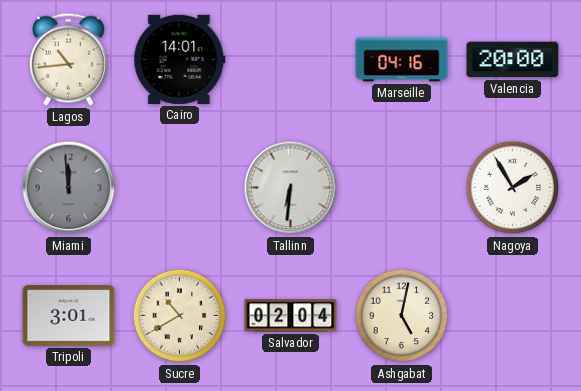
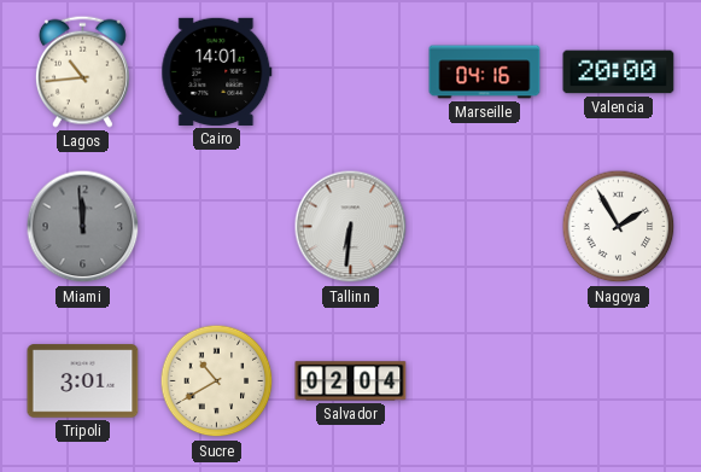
Ashgabat: 5:02 -> none (402, 316)
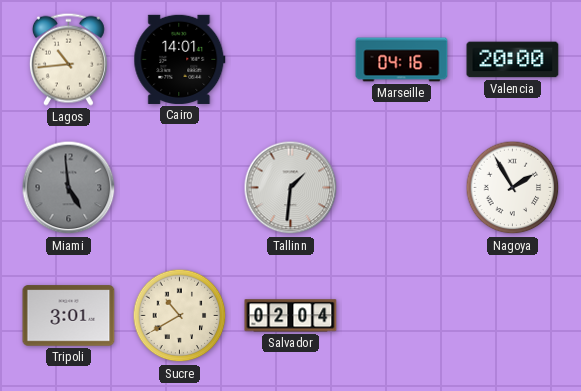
Miami: 11:59 -> 4:59 (69, 188)
Tallinn: 6:31 -> 1:31 (291, 188)
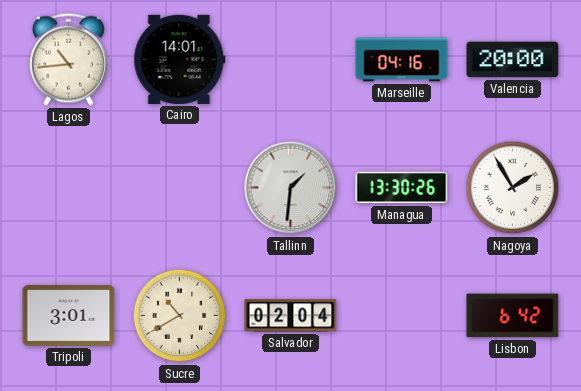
Miami: 4:59 -> none (69, 188)
Managua: none -> 13:30 (402, 188)
Lisbon: none -> 6:42 (513, 316)
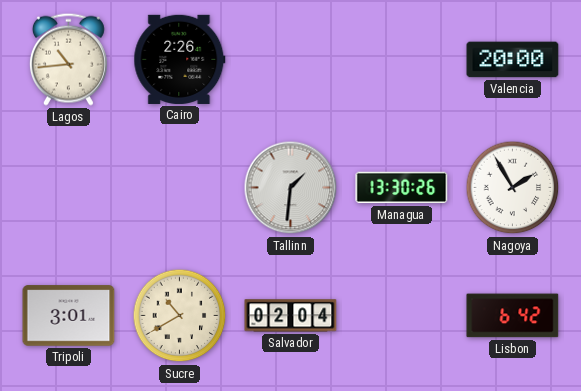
Cairo: 14:01 -> 2:26 (180, 59)
Marseille: 04:16 -> none (402, 60)
